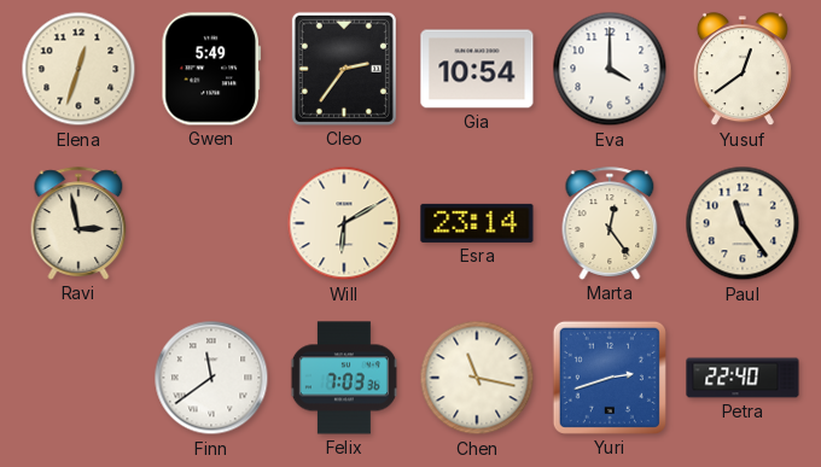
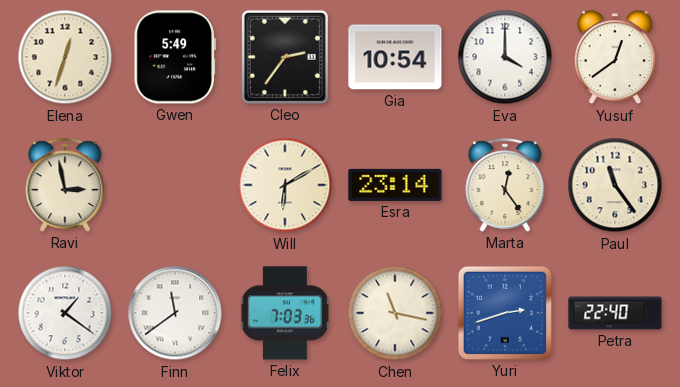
Viktor: none -> 1:21 (65, 313)
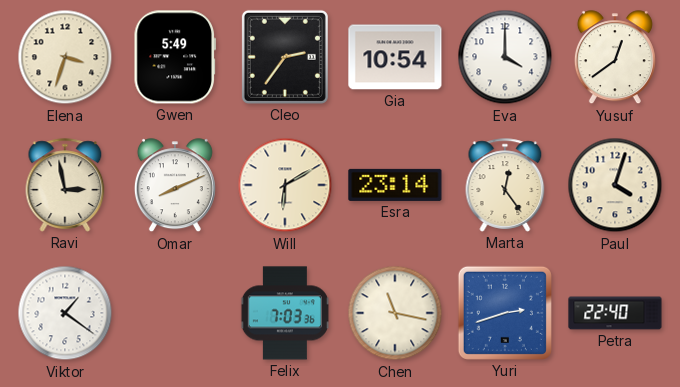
Elena: 12:33 -> 3:33 (65, 57)
Omar: none -> 8:11 (175, 186)
Paul: 11:24 -> 4:03 (615, 185)
Finn: 11:39 -> none (175, 313)
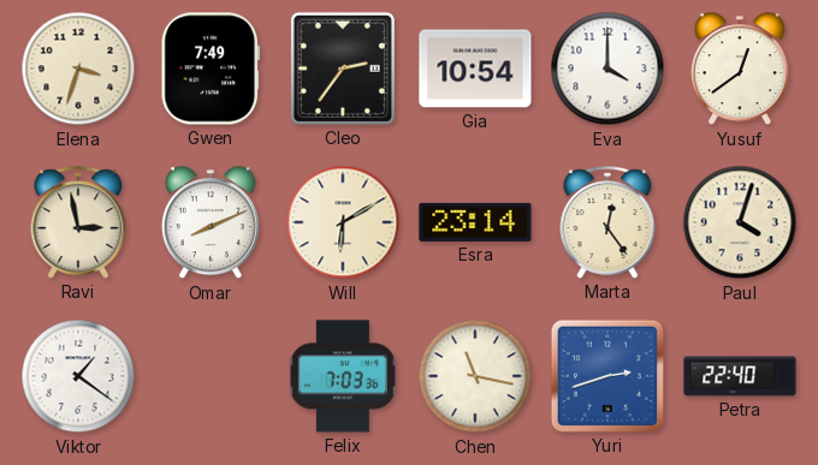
Gwen: 5:49 -> 7:49 (209, 68)
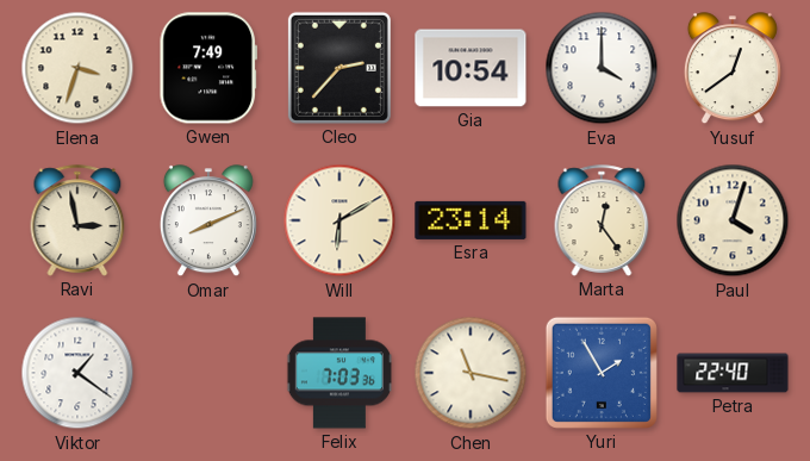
Cleo: 2:36 -> 2:37 (339, 68)
Yuri: 2:42 -> 1:55 (602, 373)
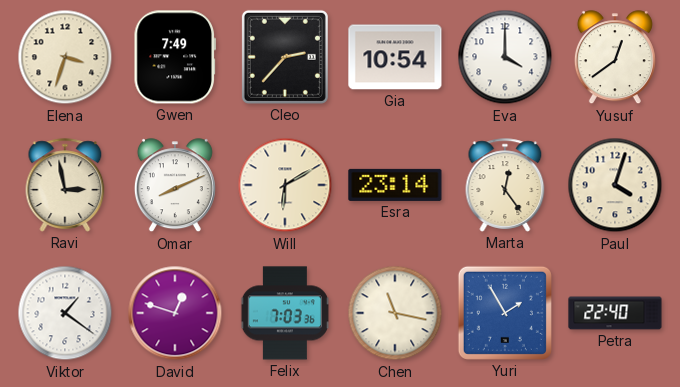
David: none -> 12:48 (175, 313)
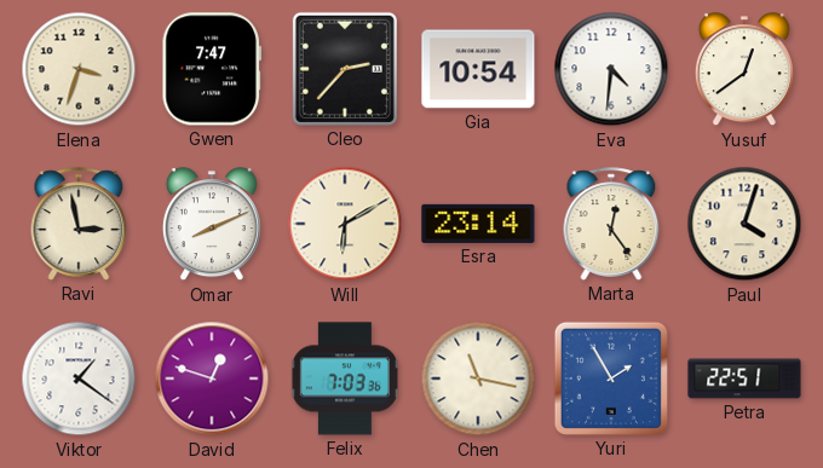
Gwen: 7:49 -> 7:47 (211, 69)
Eva: 4:00 -> 4:31 (611, 69)
Petra: 22:40 -> 22:51 (744, 379)
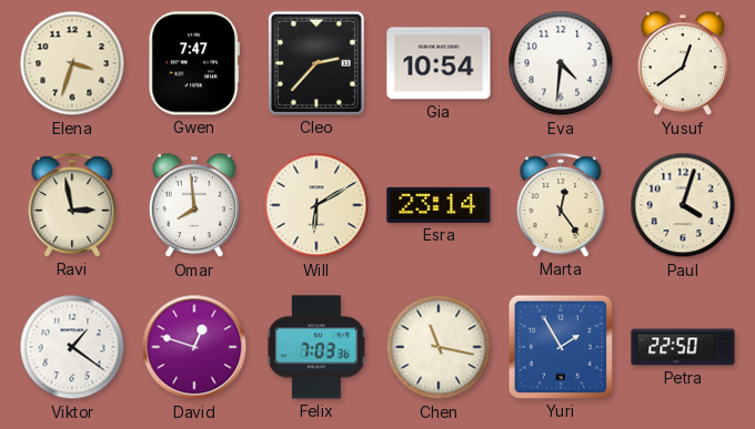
Omar: 8:11 -> 7:59 (194, 206)
Petra: 22:51 -> 22:50 (683, 347)
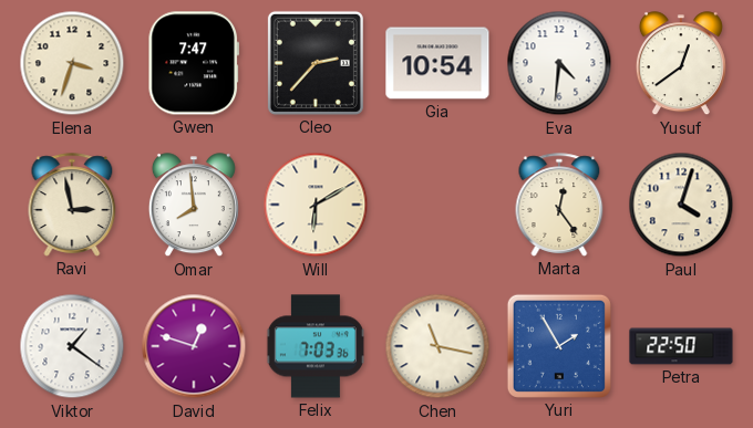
Esra: 23:14 -> none (439, 205)
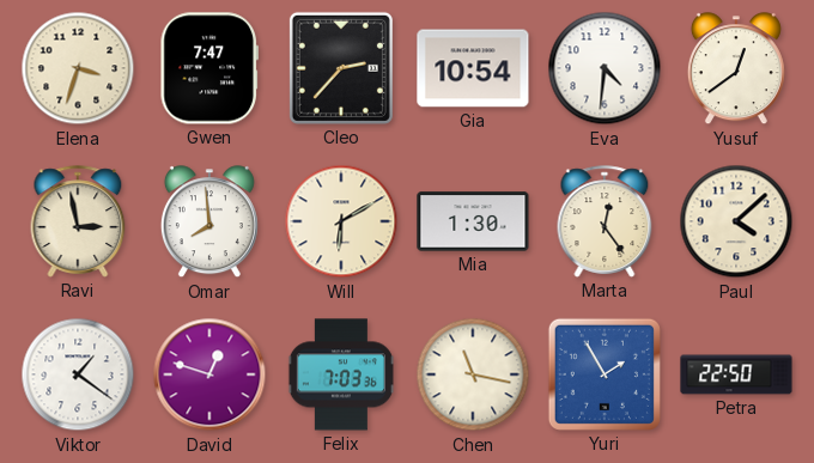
Mia: none -> 1:30 (473, 221)
Paul: 4:03 -> 4:08 (736, 221)
